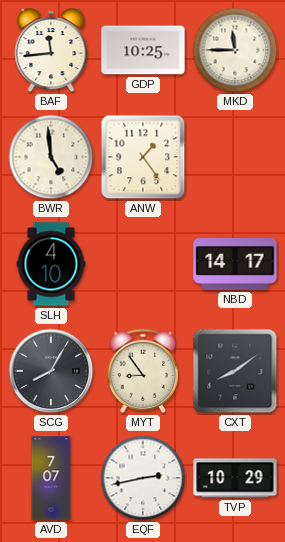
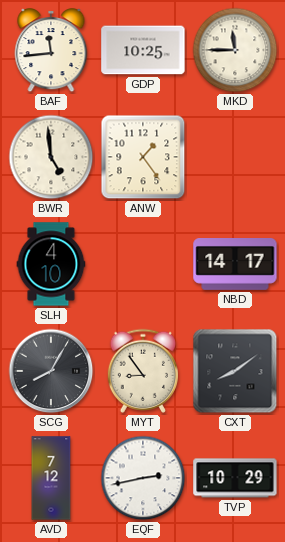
AVD: 7:07 -> 7:12 (51, 478)
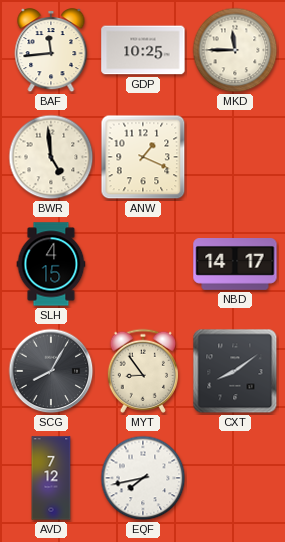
ANW: 1:24 -> 1:19 (143, 157)
SLH: 4:10 -> 4:15 (51, 264)
EQF: 2:43 -> 7:43 (143, 478)
TVP: 10:29 -> none (235, 478)
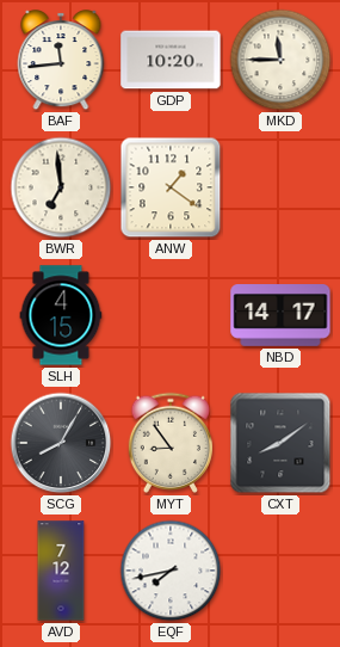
GDP: 10:25 -> 10:20 (171, 60)
BWR: 4:59 -> 6:59 (61, 187)
ANW: 1:19 -> 1:21 (171, 187)
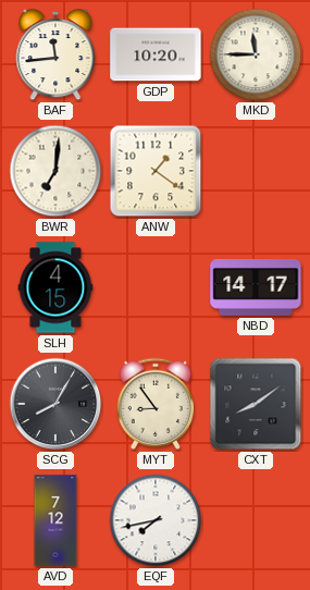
BWR: 6:59 -> 7:01 (55, 171)
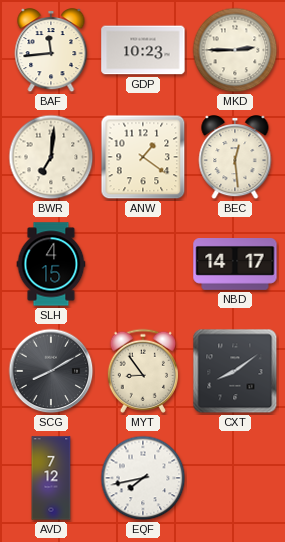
GDP: 10:20 -> 10:23 (143, 50)
MKD: 11:45 -> 2:45 (235, 50)
BEC: none -> 12:29 (235, 158)
SCG: 8:05 -> 8:10 (51, 371)
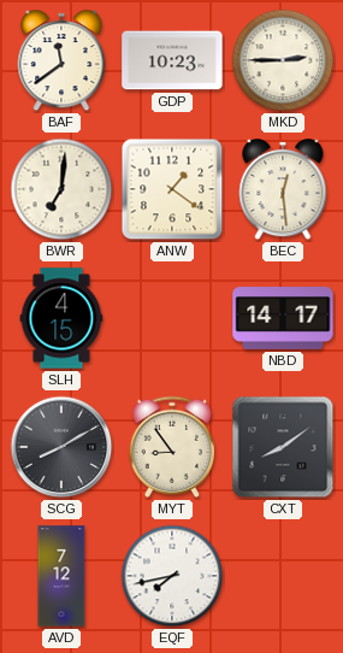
BAF: 11:44 -> 11:39 (61, 61)
